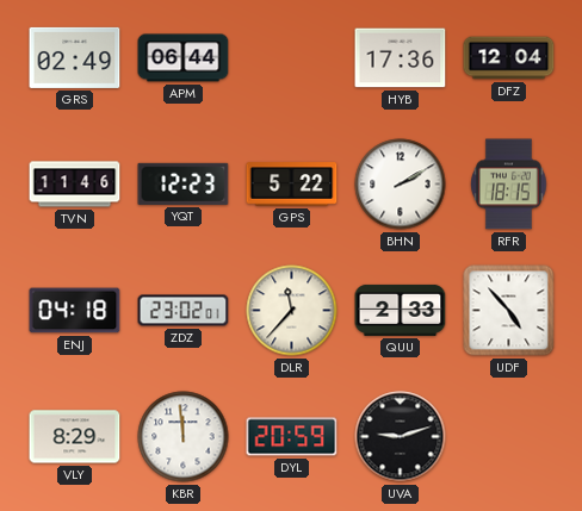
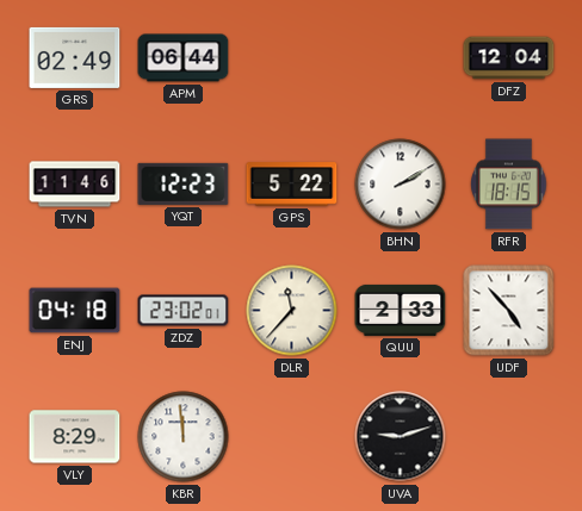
HYB: 17:36 -> none (401, 58)
DYL: 20:59 -> none (292, 437)
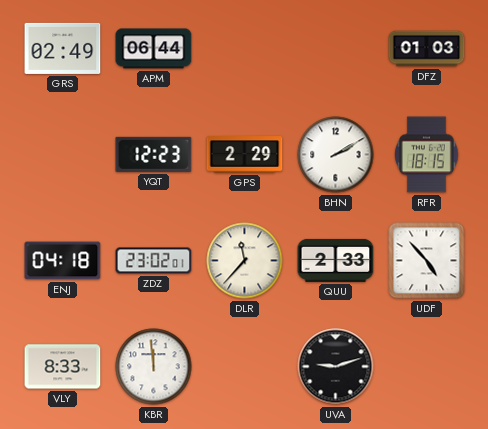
DFZ: 12:04 -> 01:03 (427, 49)
TVN: 11:46 -> none (75, 185)
GPS: 5:22 -> 2:29 (245, 155)
VLY: 8:29 -> 8:33 (63, 367)
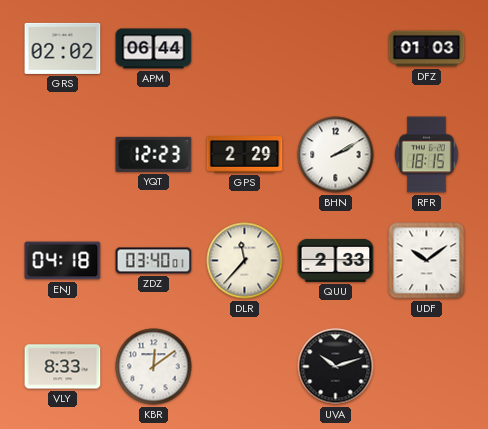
GRS: 02:49 -> 02:02 (63, 48)
ZDZ: 23:02 -> 03:40 (154, 261)
UDF: 4:53 -> 10:09 (427, 261)
KBR: 11:59 -> 12:09 (154, 367)
UVA: 9:12 -> 10:12 (336, 367)
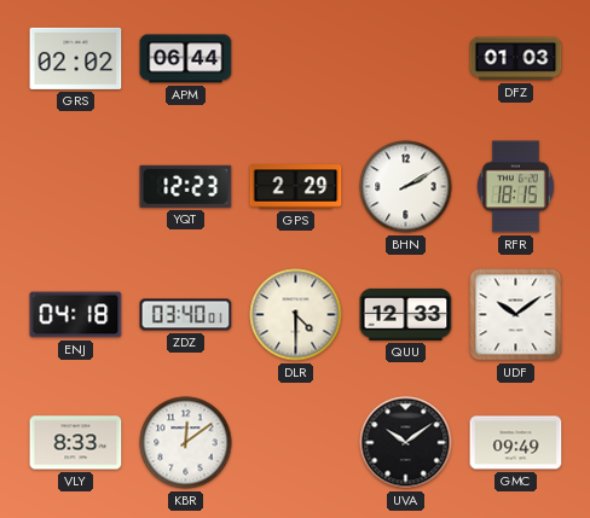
DLR: 11:37 -> 4:30 (296, 315)
QUU: 2:33 -> 12:33 (406, 314)
UVA: 10:12 -> 10:09 (406, 443)
GMC: none -> 09:49 (516, 443)
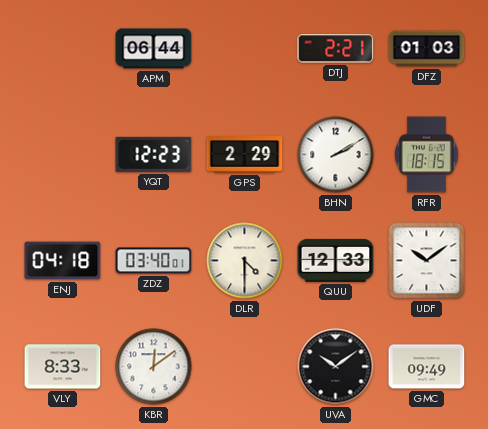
GRS: 02:02 -> none (76, 58)
DTJ: none -> 2:21 (336, 49)
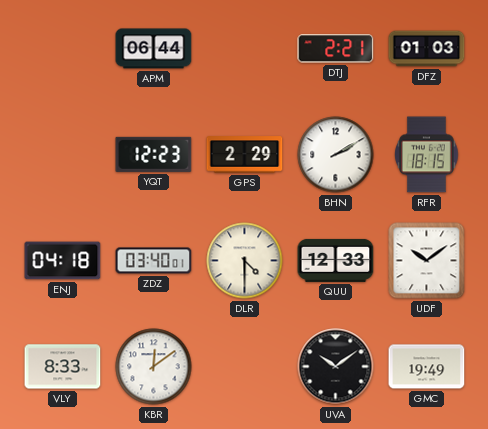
GMC: 09:49 -> 19:49 (427, 367)
